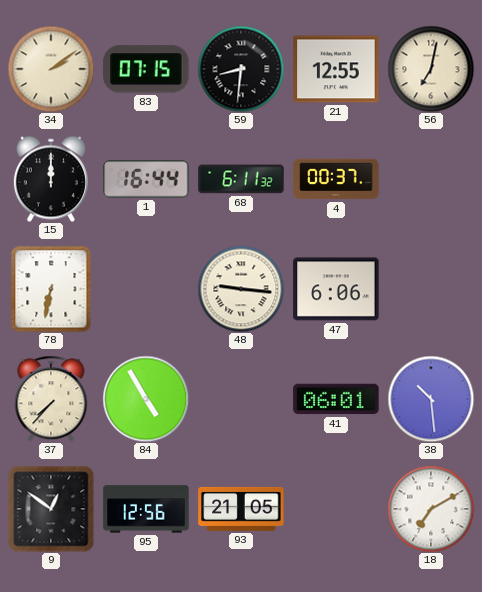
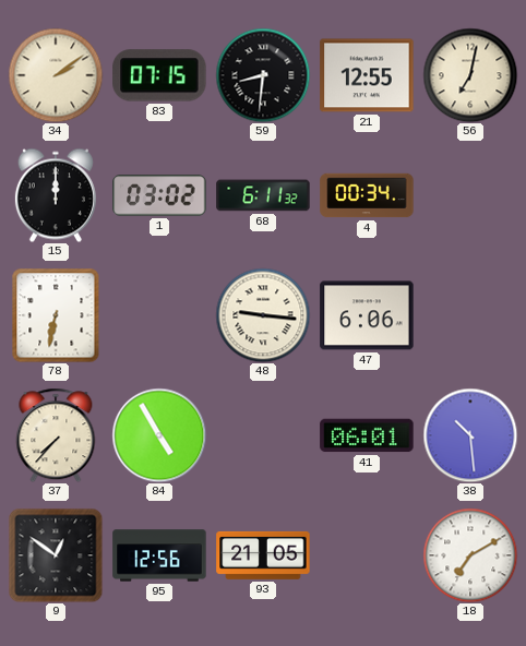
1: 16:44 -> 03:02 (159, 195)
4: 00:37 -> 00:34 (367, 195)
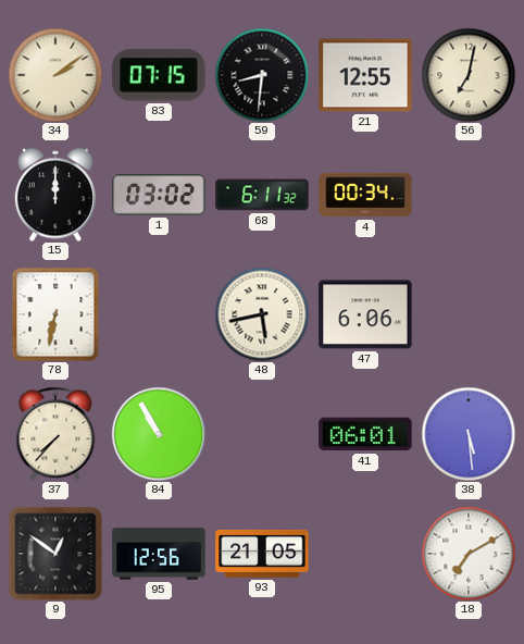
48: 9:16 -> 5:43 (262, 314)
84: 4:55 -> 10:55 (159, 434)
38: 10:29 -> 5:29 (469, 434)
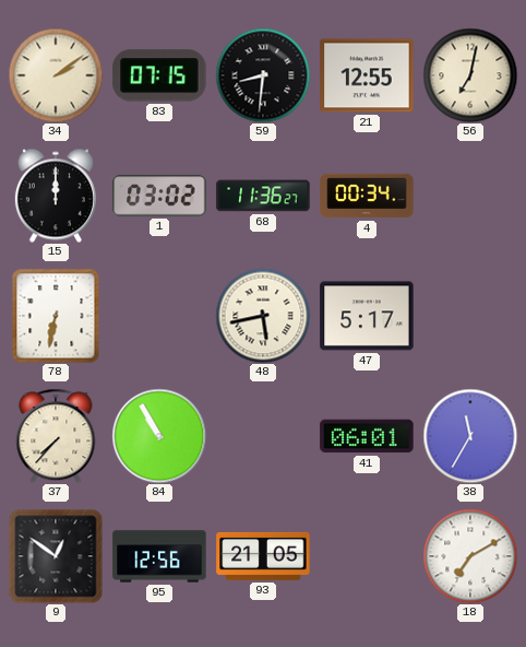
68: 6:11 -> 11:36 (263, 196)
47: 6:06 -> 5:17 (367, 316)
38: 5:29 -> 11:35 (470, 436)
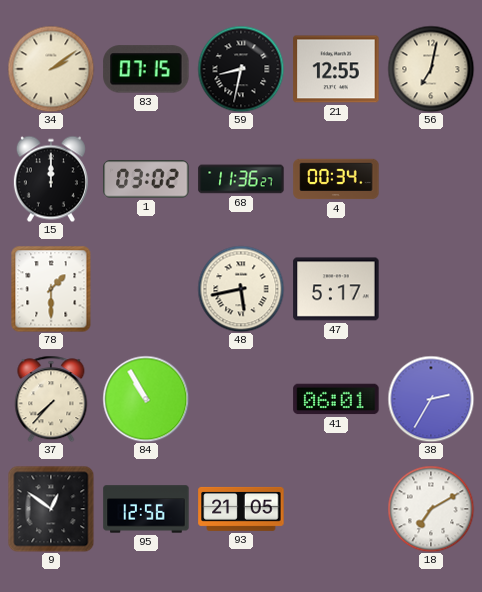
59: 8:31 -> 8:32 (241, 69)
78: 6:32 -> 1:30 (51, 289)
38: 11:35 -> 2:35 (431, 399)
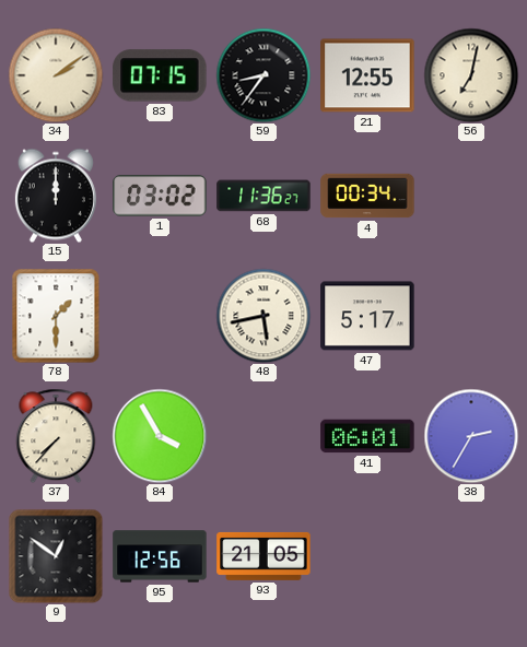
59: 8:32 -> 8:36 (263, 75)
84: 10:55 -> 3:55 (160, 436)
18: 7:10 -> none (431, 509)
